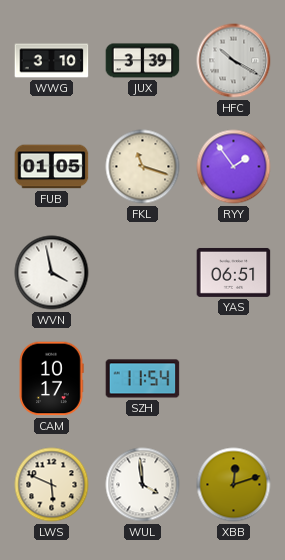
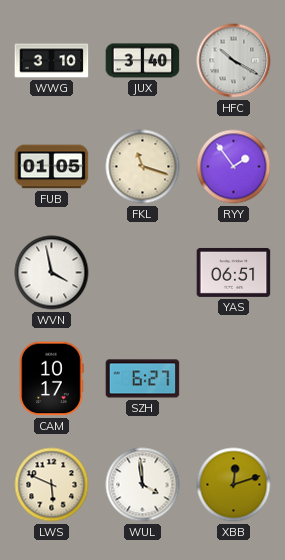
JUX: 3:39 -> 3:40 (143, 61)
SZH: 11:54 -> 6:27 (143, 379)
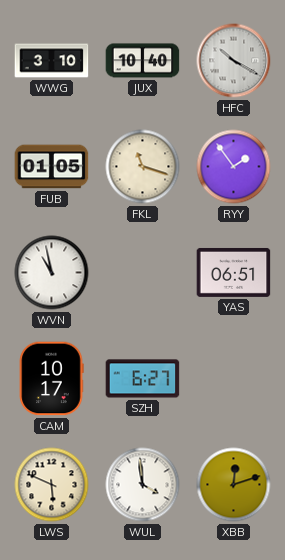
JUX: 3:40 -> 10:40 (143, 61)
WVN: 3:58 -> 10:58 (52, 273)
